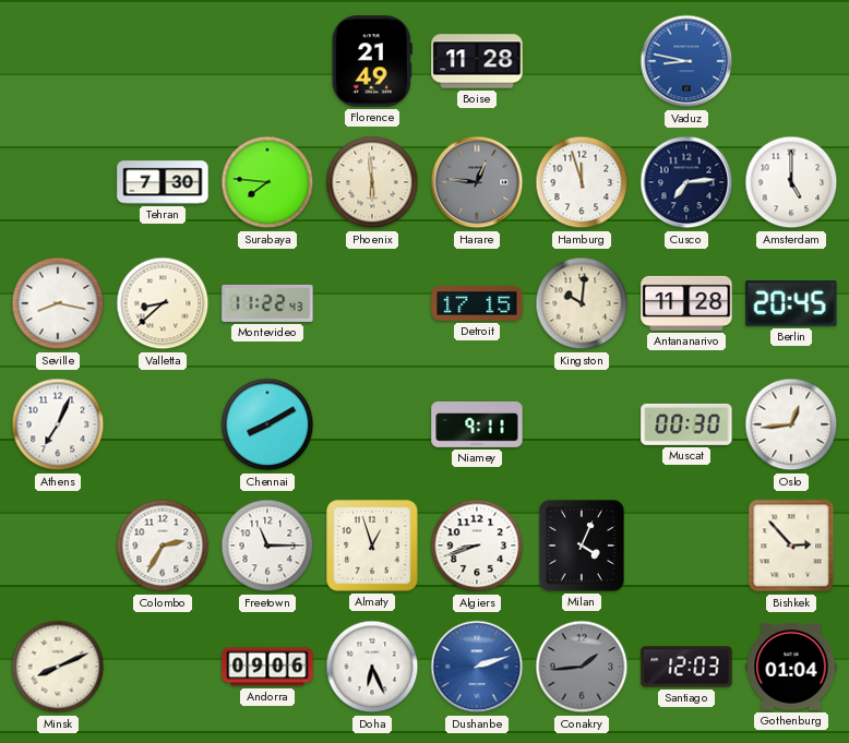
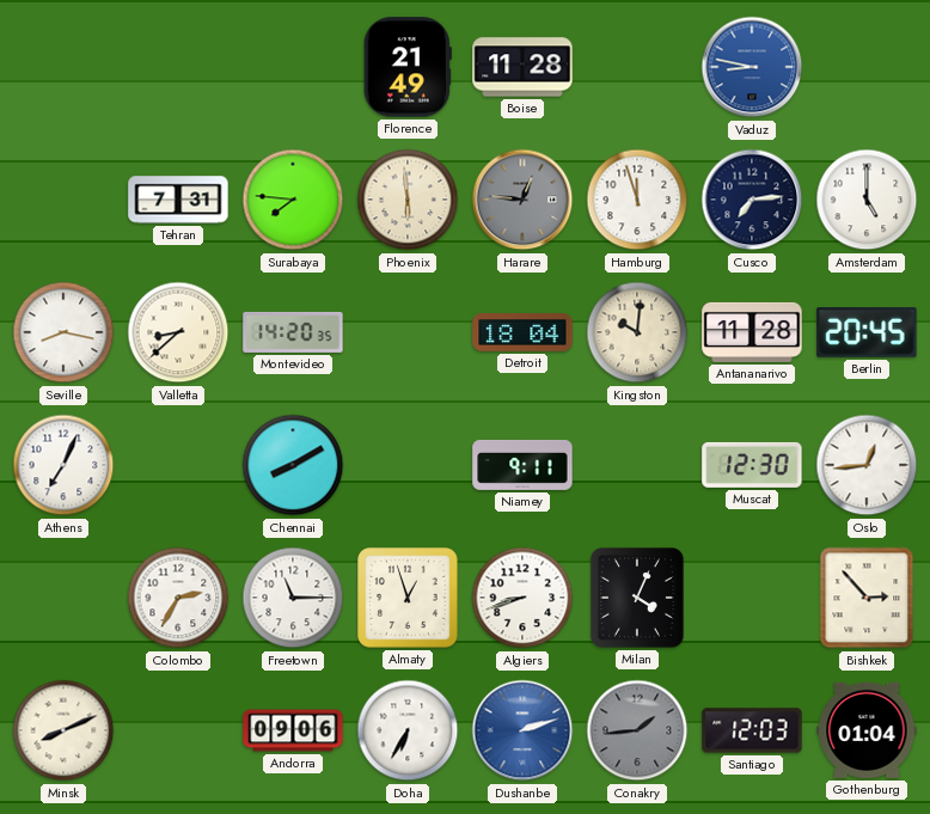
Tehran: 7:30 -> 7:31 (178, 200)
Montevideo: 11:22 -> 14:20 (293, 332)
Detroit: 17:15 -> 18:04 (522, 332)
Muscat: 00:30 -> 12:30 (752, 465)
Doha: 6:26 -> 6:35 (408, 730)
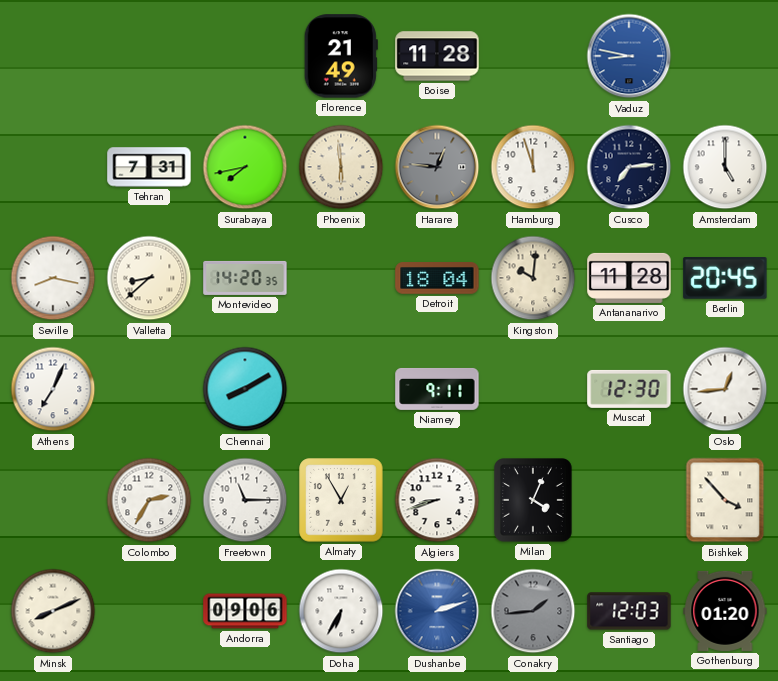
Surabaya: 7:46 -> 7:43 (245, 167)
Almaty: 12:57 -> 12:55 (341, 500)
Bishkek: 2:53 -> 3:53 (725, 500)
Gothenburg: 01:04 -> 01:20 (725, 611)
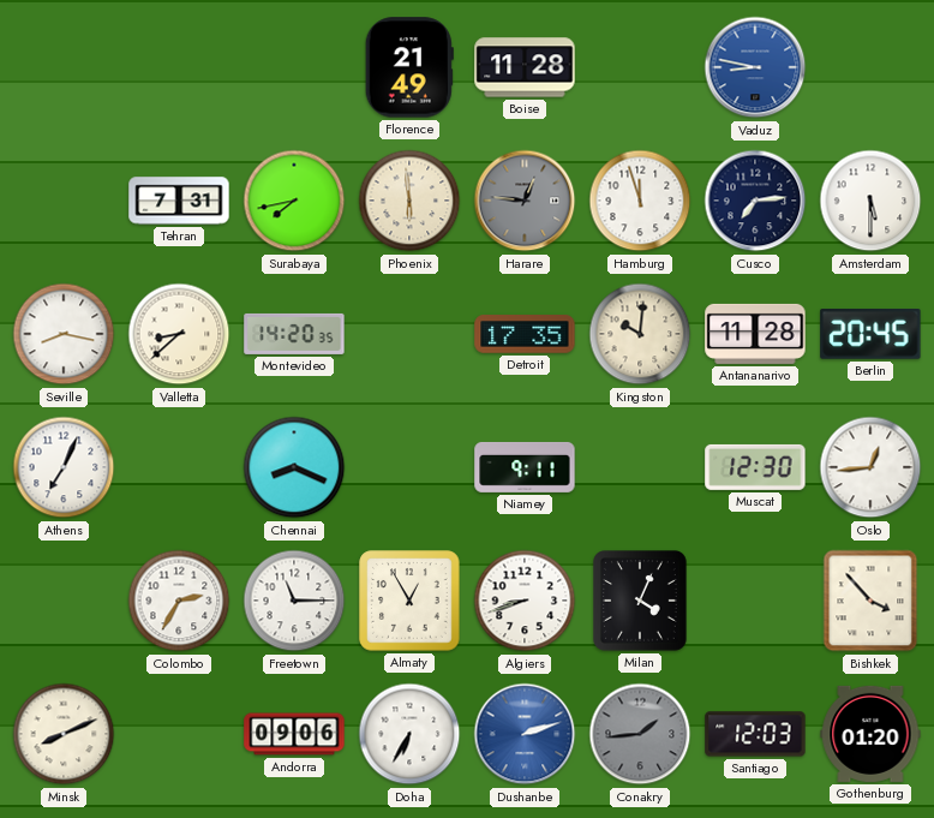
Amsterdam: 5:00 -> 5:30 (870, 201)
Detroit: 18:04 -> 17:35 (525, 334)
Chennai: 8:10 -> 8:19 (294, 467)
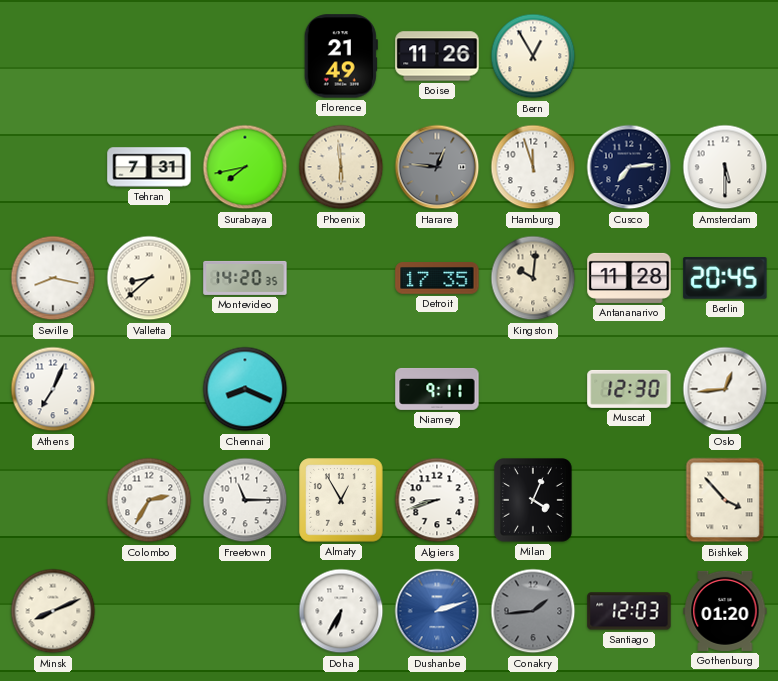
Boise: 11:28 -> 11:26 (437, 56)
Bern: none -> 12:55 (533, 56)
Vaduz: 8:47 -> none (755, 67)
Andorra: 09:06 -> none (294, 734)
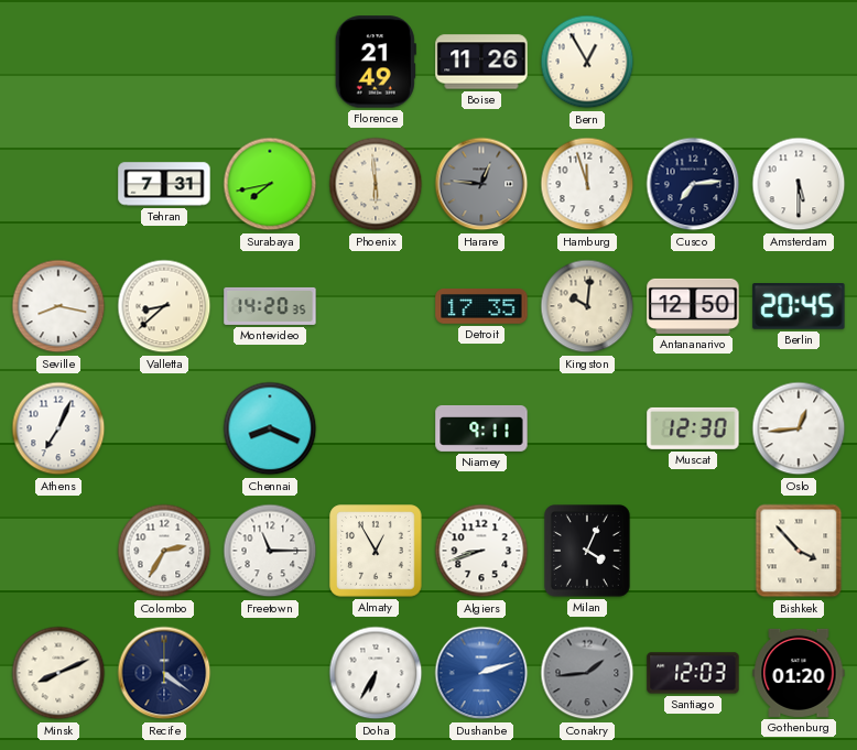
Antananarivo: 11:28 -> 12:50 (693, 306)
Recife: none -> 4:21 (164, 673)
